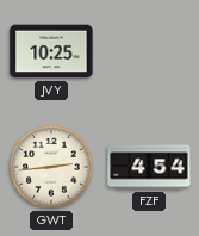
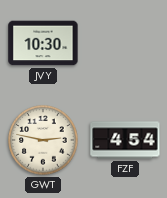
JVY: 10:25 -> 10:30 (43, 43)
GWT: 2:44 -> 2:47 (43, 140)
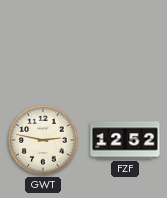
JVY: 10:30 -> none (43, 43)
FZF: 4:54 -> 12:52 (125, 140)
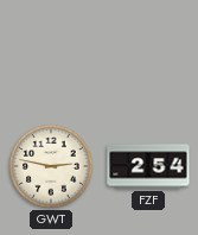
FZF: 12:52 -> 2:54 (148, 166)
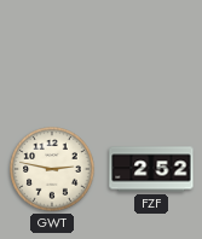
FZF: 2:54 -> 2:52 (151, 169)
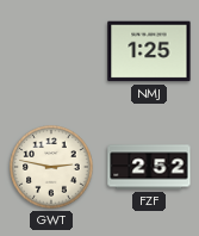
NMJ: none -> 1:25 (149, 51)
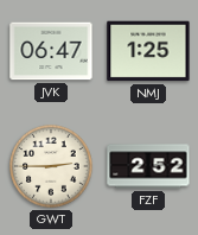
JVK: none -> 06:47 (51, 51)
GWT: 2:47 -> 2:45 (51, 166)
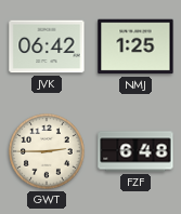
JVK: 06:47 -> 06:42 (47, 46)
FZF: 2:52 -> 6:48 (135, 151)
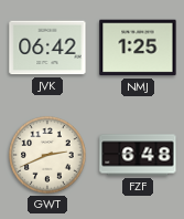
GWT: 2:45 -> 2:41 (47, 155)
